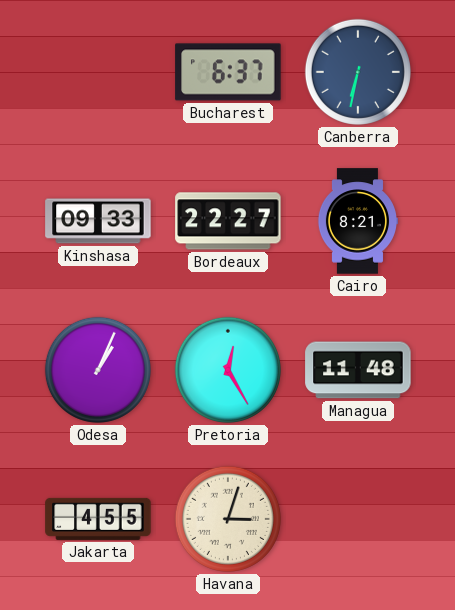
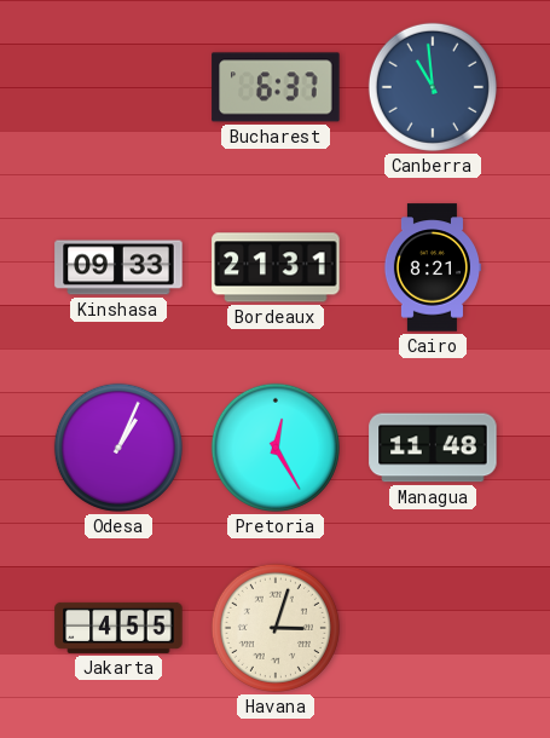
Canberra: 6:32 -> 10:59 (433, 87)
Bordeaux: 22:27 -> 21:31 (276, 267)
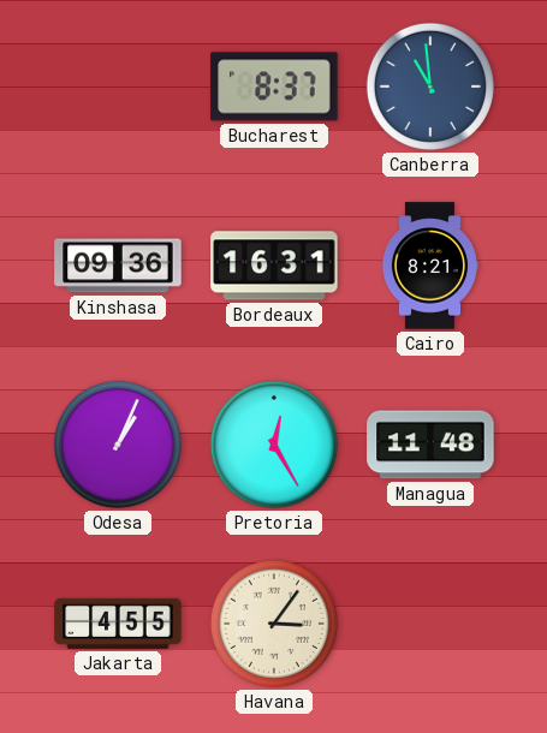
Bucharest: 6:37 -> 8:37 (274, 87)
Kinshasa: 09:33 -> 09:36 (118, 266)
Bordeaux: 21:31 -> 16:31 (274, 266)
Havana: 3:03 -> 3:06 (274, 624)
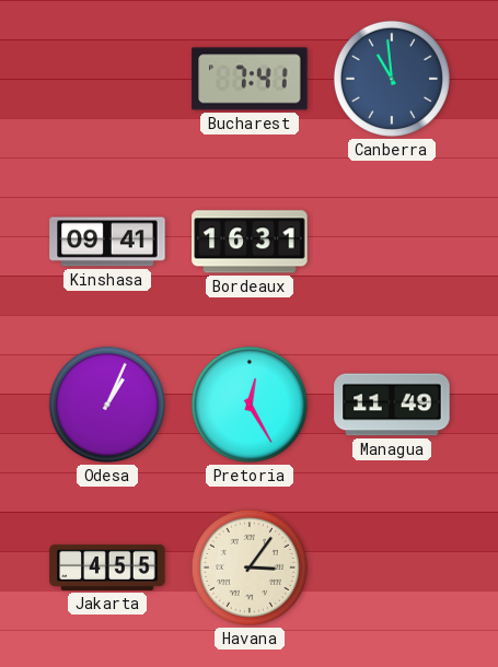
Bucharest: 8:37 -> 7:41 (250, 79)
Kinshasa: 09:36 -> 09:41 (107, 242)
Cairo: 8:21 -> none (429, 266)
Managua: 11:48 -> 11:49 (392, 405)
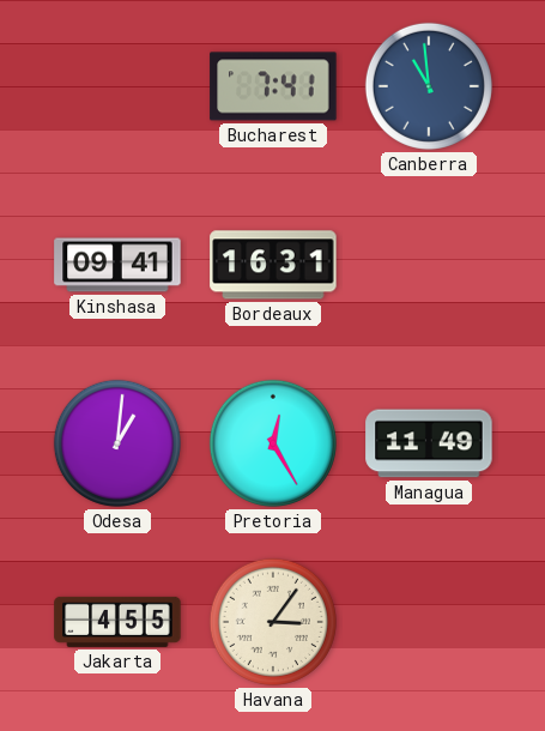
Odesa: 1:04 -> 1:01 (117, 443)
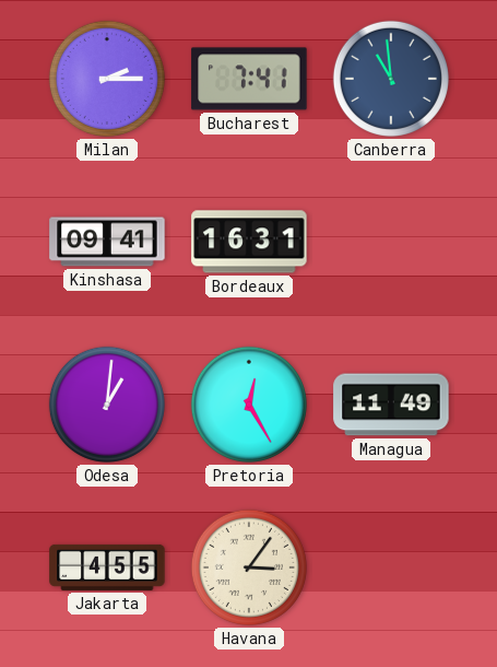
Milan: none -> 2:15 (107, 79)
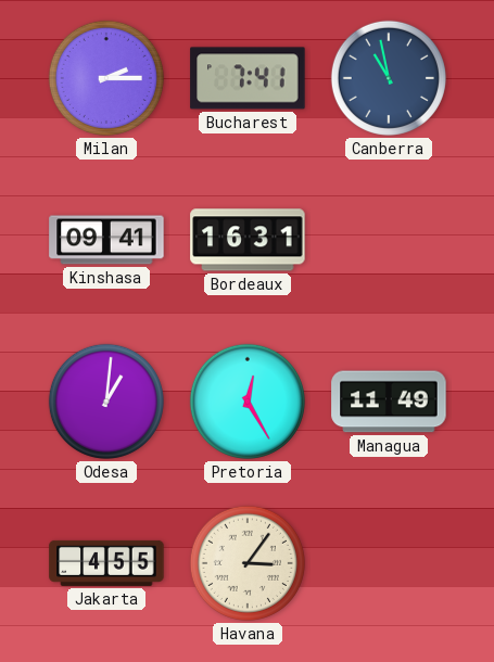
Canberra: 10:59 -> 10:58 (389, 78)
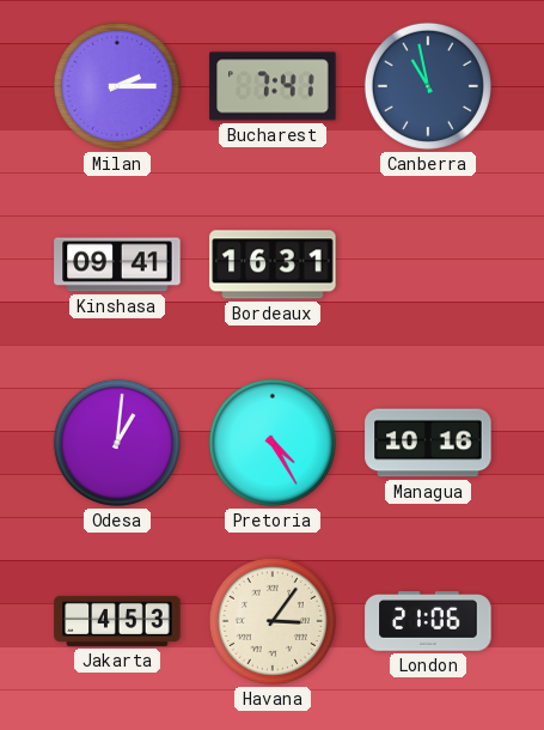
Pretoria: 12:25 -> 4:25 (273, 443)
Managua: 11:49 -> 10:16 (428, 443)
Jakarta: 4:55 -> 4:53 (117, 621)
London: none -> 21:06 (428, 621)
